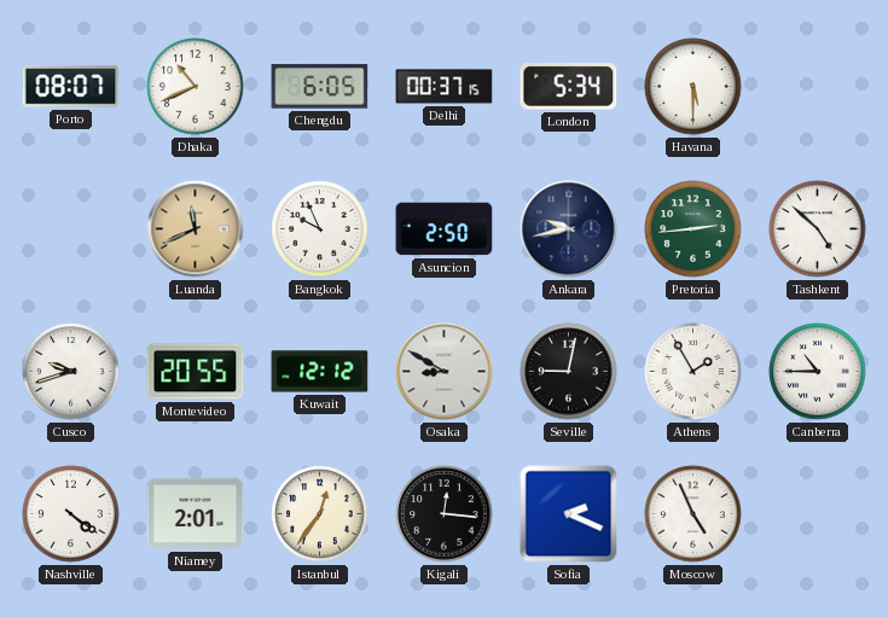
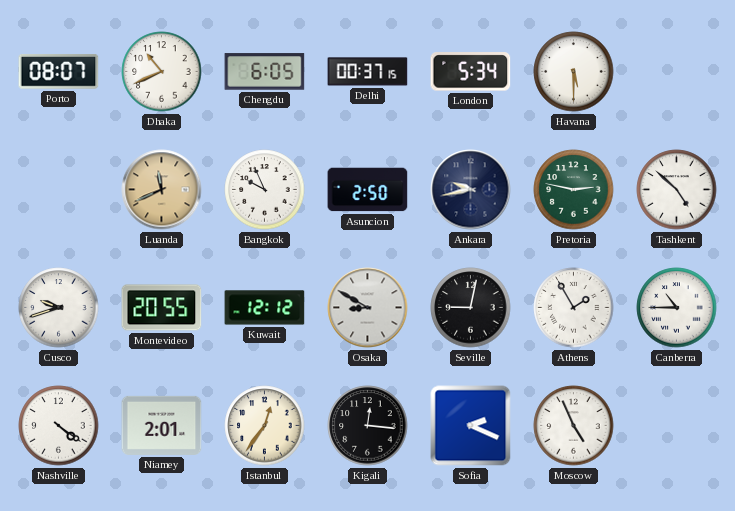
Pretoria: 2:44 -> 2:47 (574, 190)
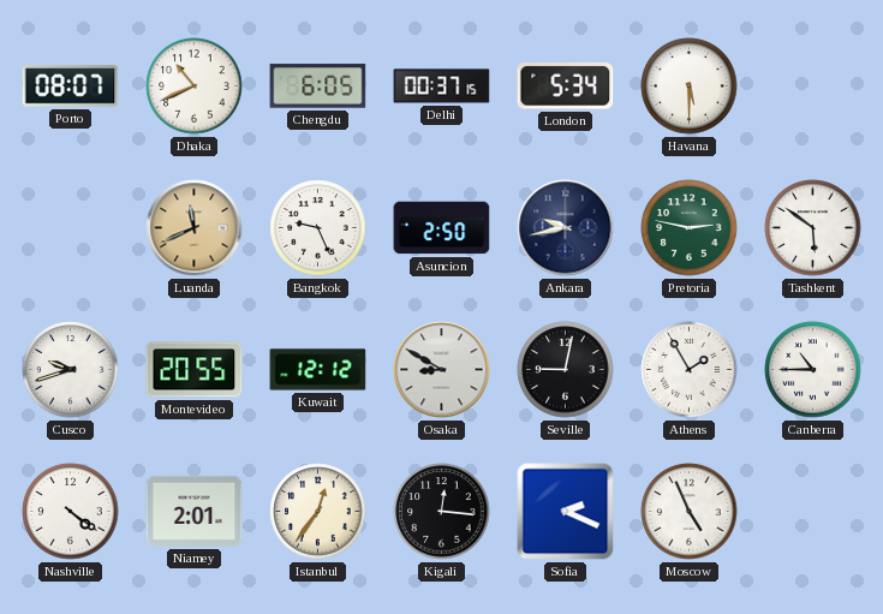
Bangkok: 9:56 -> 9:26 (318, 228)
Tashkent: 4:52 -> 5:51 (813, 228)
